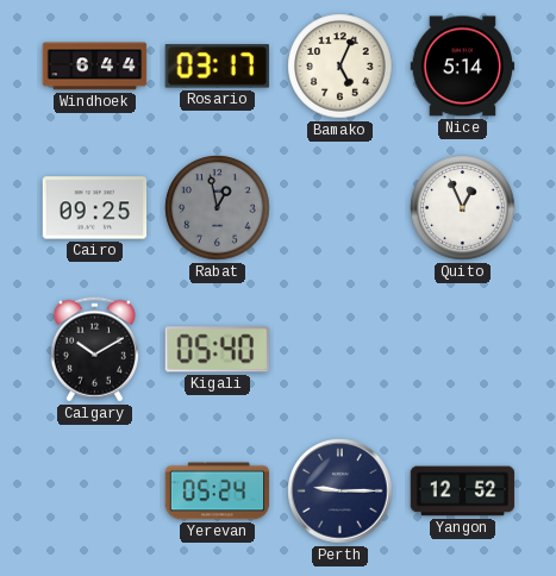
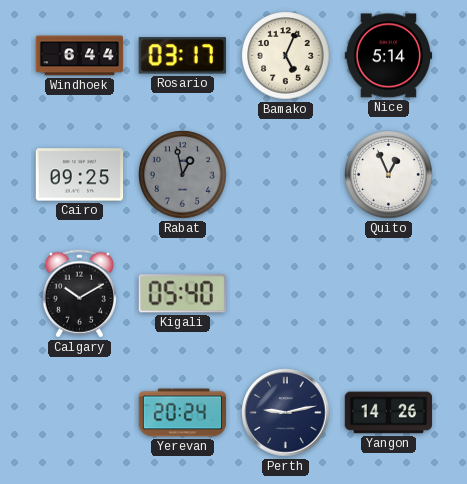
Yerevan: 05:24 -> 20:24 (183, 413)
Perth: 9:15 -> 9:13 (286, 413)
Yangon: 12:52 -> 14:26 (389, 413)
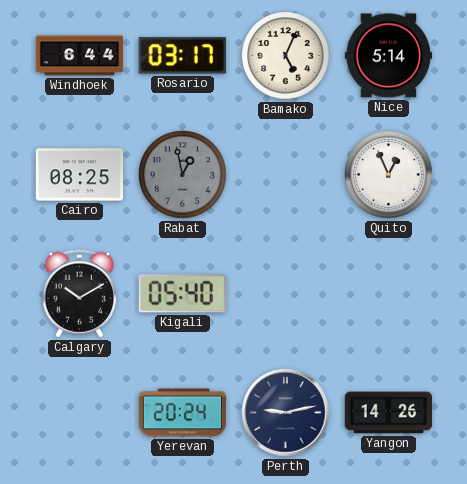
Cairo: 09:25 -> 08:25 (80, 175)
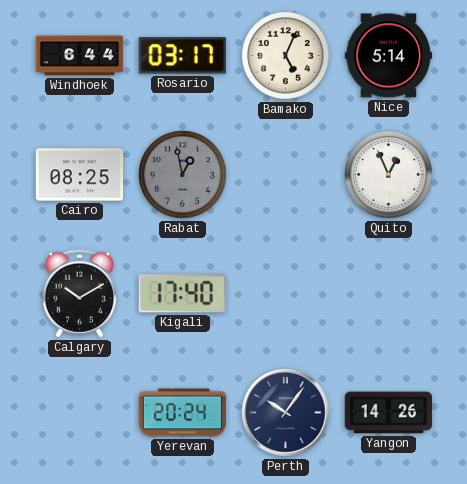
Kigali: 05:40 -> 17:40 (182, 294)
Perth: 9:13 -> 10:06 (286, 413)
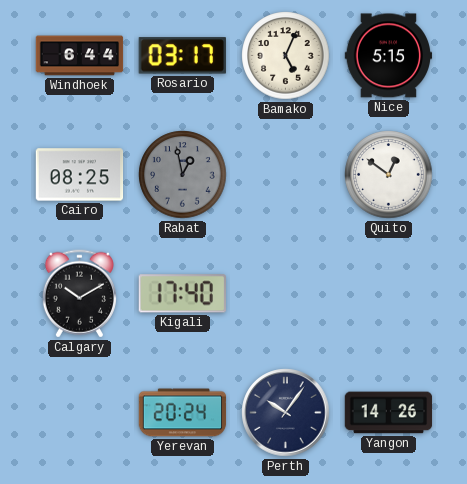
Nice: 5:14 -> 5:15 (389, 56)
Quito: 12:56 -> 12:51 (389, 175)
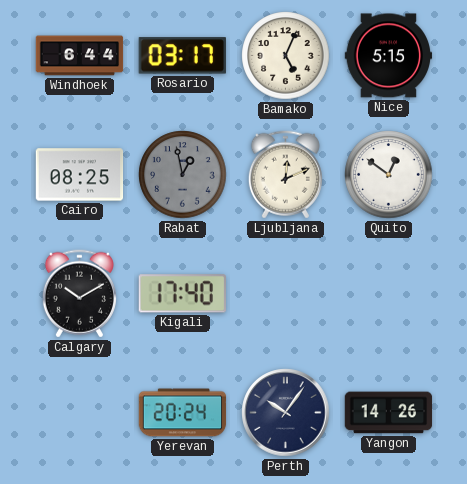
Ljubljana: none -> 12:11 (285, 175)
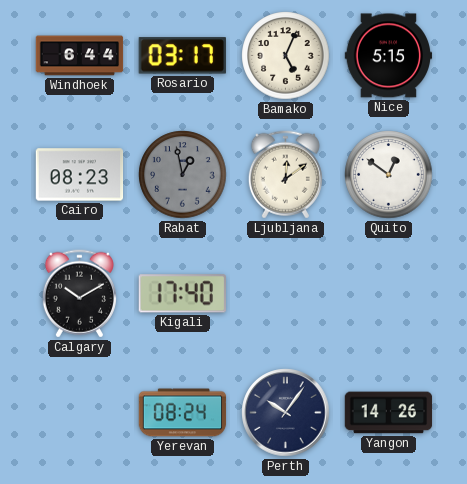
Cairo: 08:25 -> 08:23 (80, 175)
Ljubljana: 12:11 -> 12:09 (285, 175)
Yerevan: 20:24 -> 08:24 (183, 413)
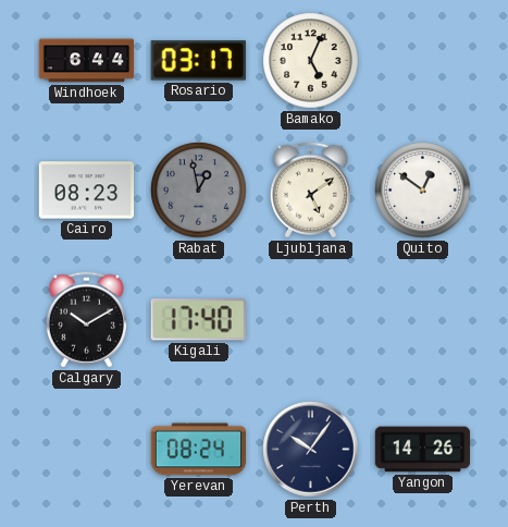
Nice: 5:15 -> none (389, 56)
Ljubljana: 12:09 -> 5:09 (310, 191)
